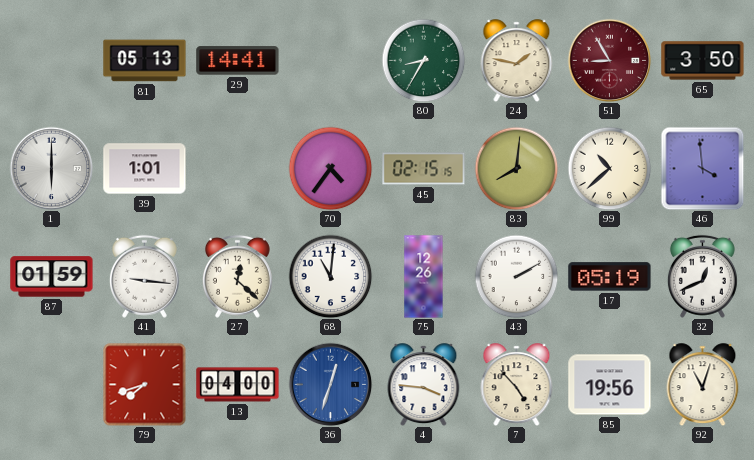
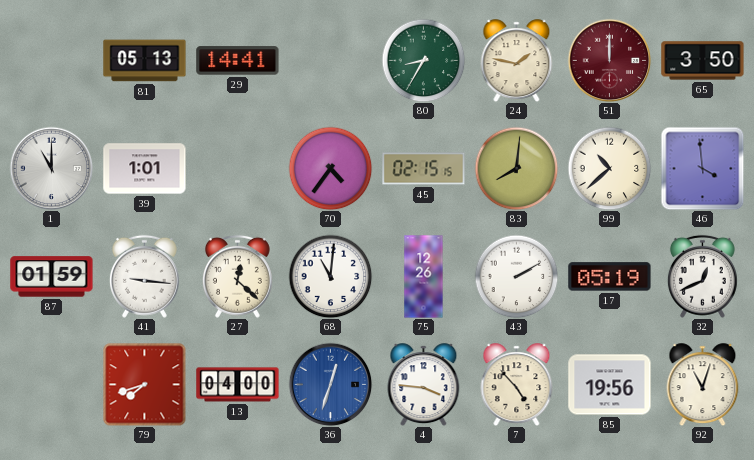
51: 8:55 -> 12:00 (609, 60)
1: 6:00 -> 11:00 (51, 168)
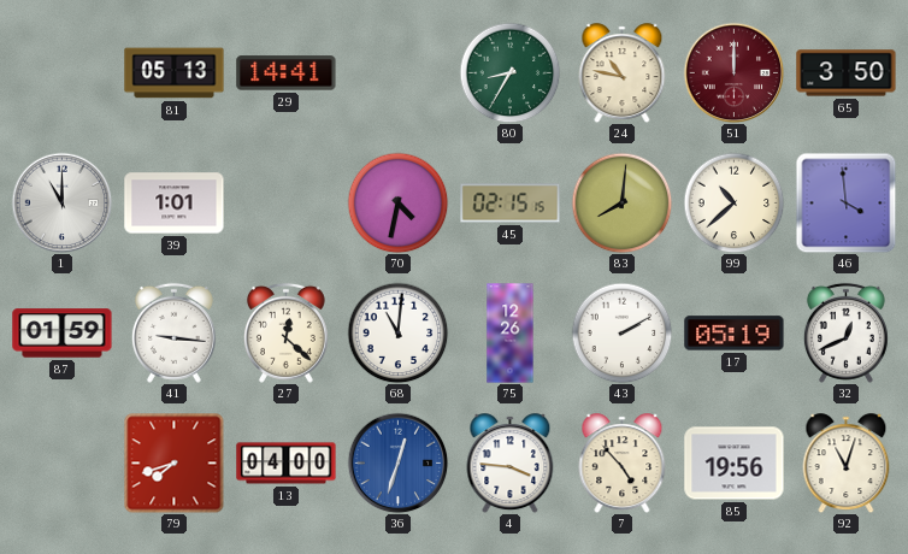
24: 1:47 -> 10:47 (623, 73)
70: 4:36 -> 4:32 (397, 202)
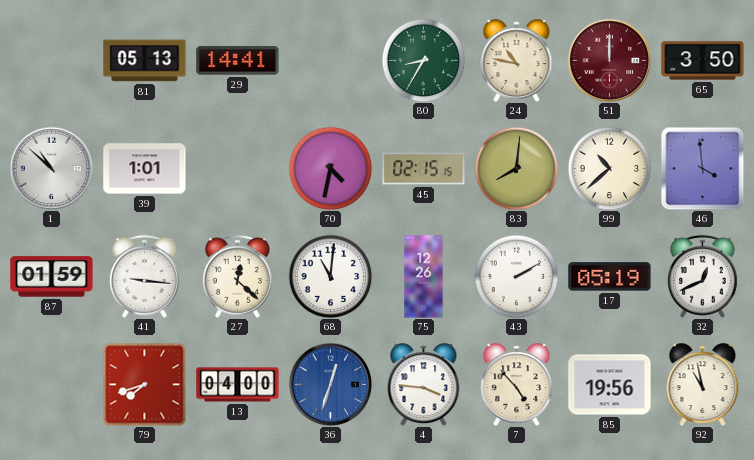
1: 11:00 -> 10:52 (51, 168)
92: 11:03 -> 10:58 (703, 385)
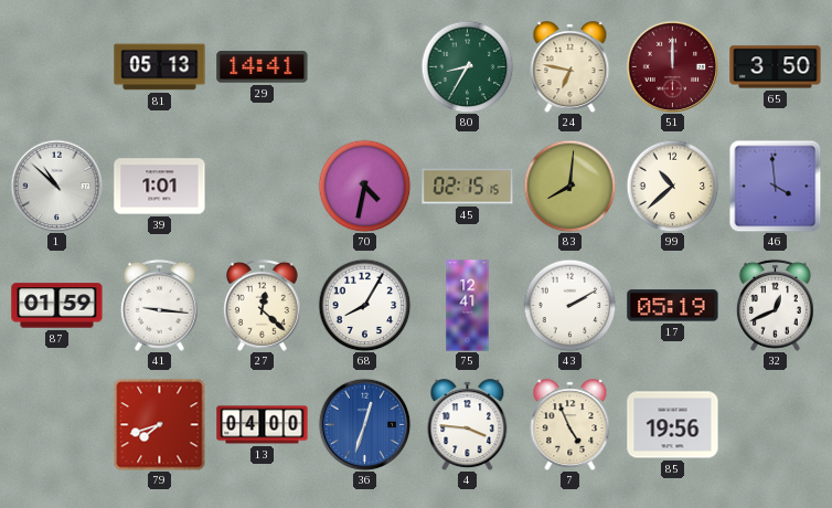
24: 10:47 -> 6:47 (570, 67)
68: 11:01 -> 8:05 (364, 305)
75: 12:26 -> 12:41 (468, 306)
7: 4:53 -> 4:56 (570, 425)
92: 10:58 -> none (703, 385)
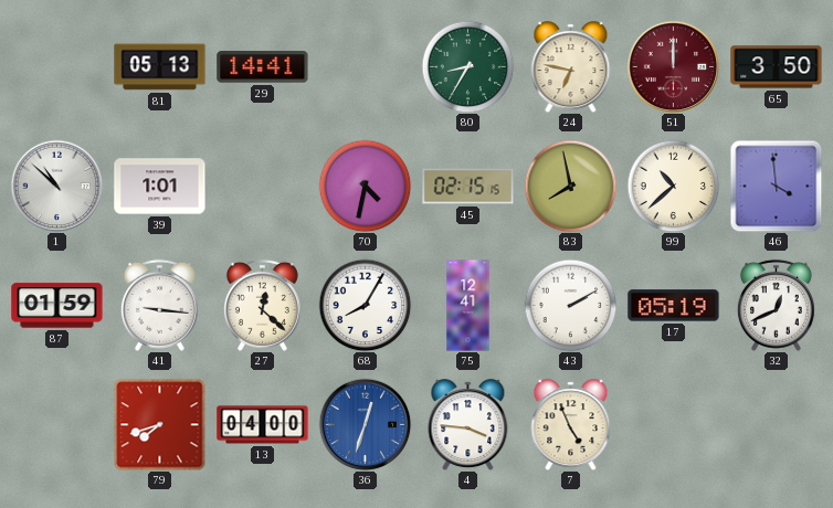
83: 8:01 -> 7:58 (570, 186)
85: 19:56 -> none (673, 425)
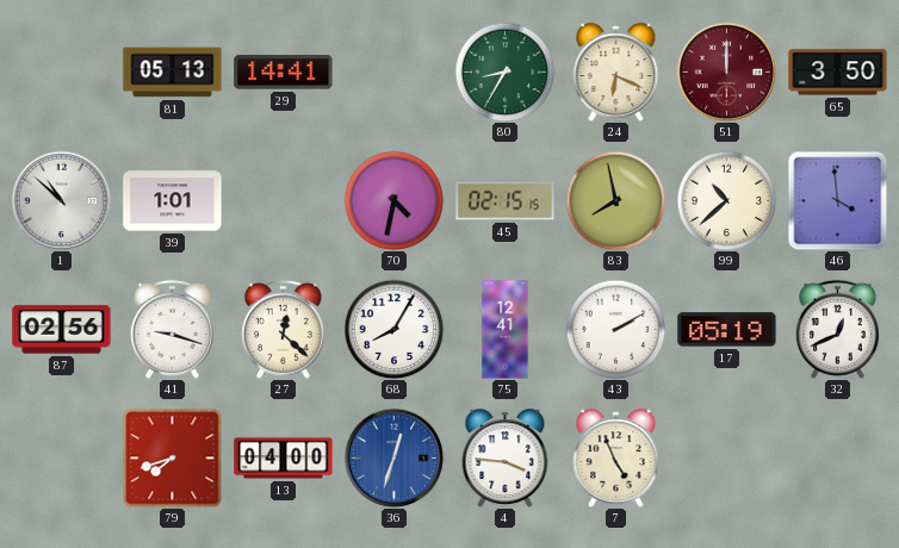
24: 6:47 -> 6:19 (616, 73)
87: 01:59 -> 02:56 (62, 330)
41: 9:16 -> 9:18 (172, 329)
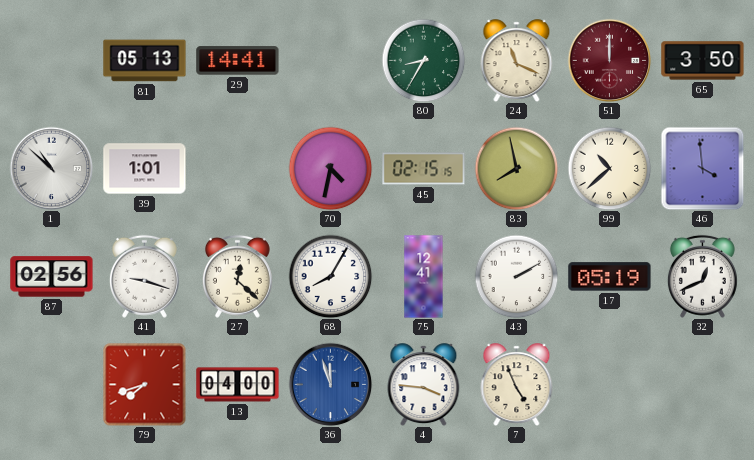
24: 6:19 -> 11:19 (517, 61)
36: 12:33 -> 11:57 (330, 384)
